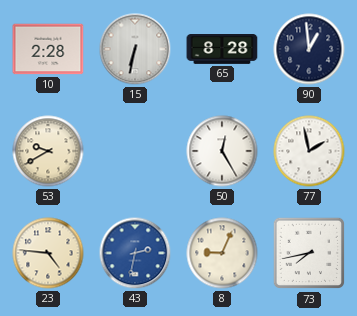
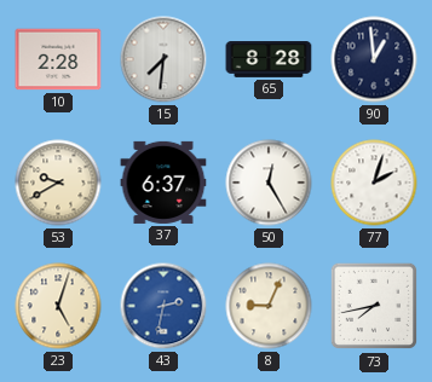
15: 6:32 -> 7:31 (163, 59)
37: none -> 6:37 (163, 183)
77: 1:58 -> 2:03 (374, 183)
23: 4:46 -> 5:03 (58, 306)
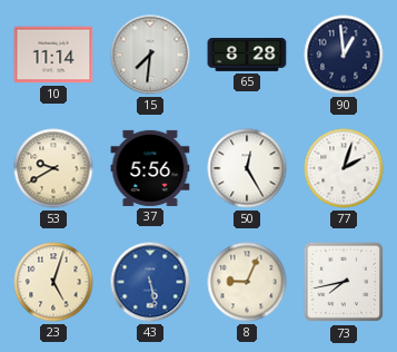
10: 2:28 -> 11:14 (53, 55)
37: 6:37 -> 5:56 (150, 168)
43: 2:32 -> 5:28 (150, 282)
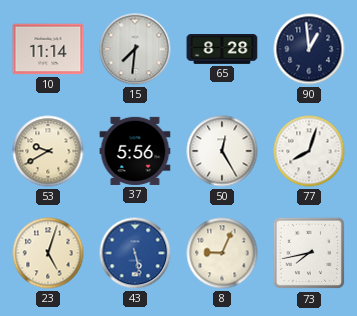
77: 2:03 -> 8:03 (309, 151)
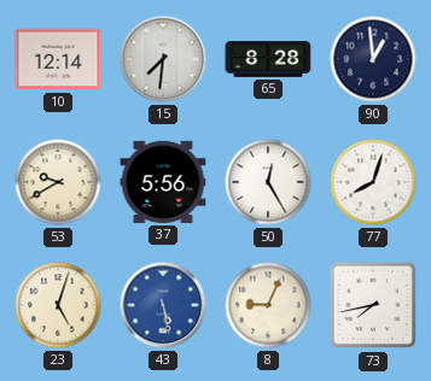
10: 11:14 -> 12:14 (58, 59)
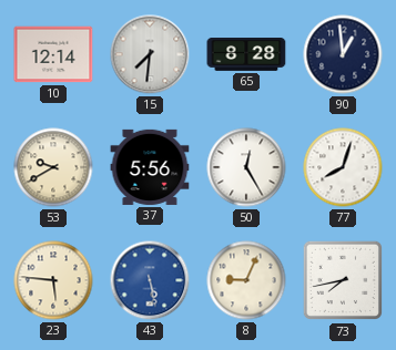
23: 5:03 -> 5:46 (53, 280)
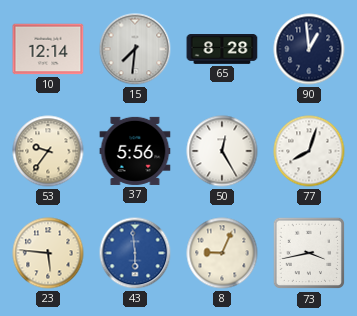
53: 9:40 -> 9:36 (48, 151)
43: 5:28 -> 5:59 (135, 253)
73: 7:43 -> 3:43 (309, 253)
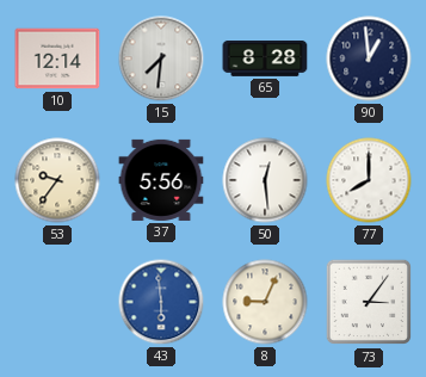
50: 12:25 -> 12:29 (265, 180)
77: 8:03 -> 8:00 (369, 180)
23: 5:46 -> none (48, 253)
73: 3:43 -> 3:06 (369, 302)
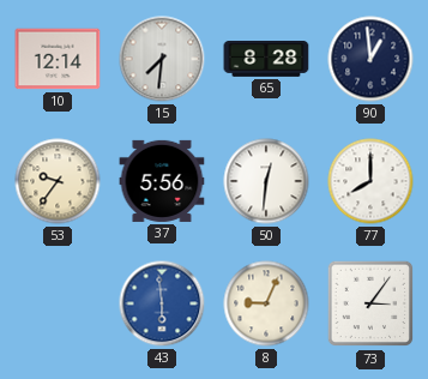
50: 12:29 -> 12:31 (266, 181)
